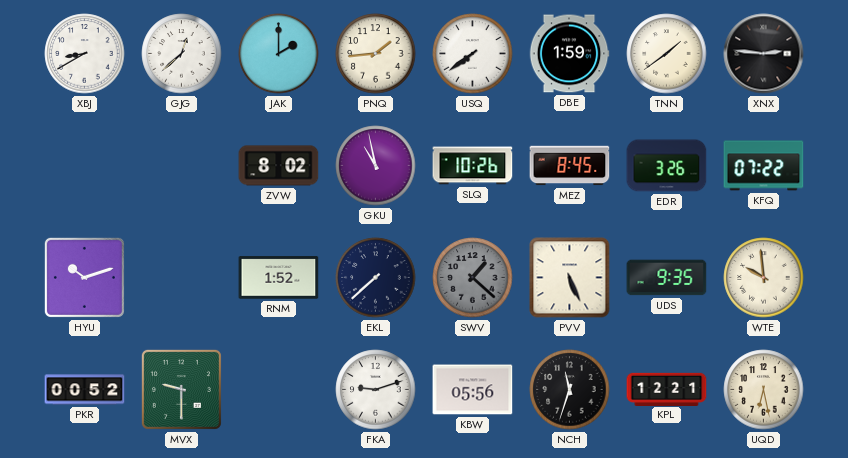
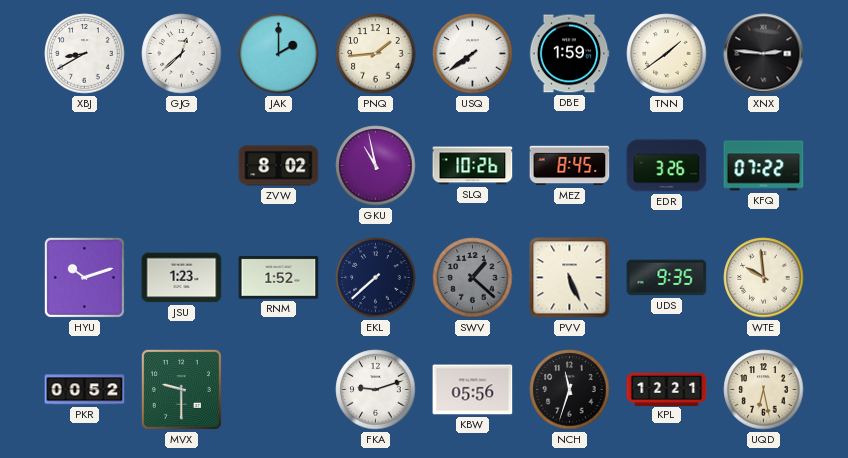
JSU: none -> 1:23 (182, 278)
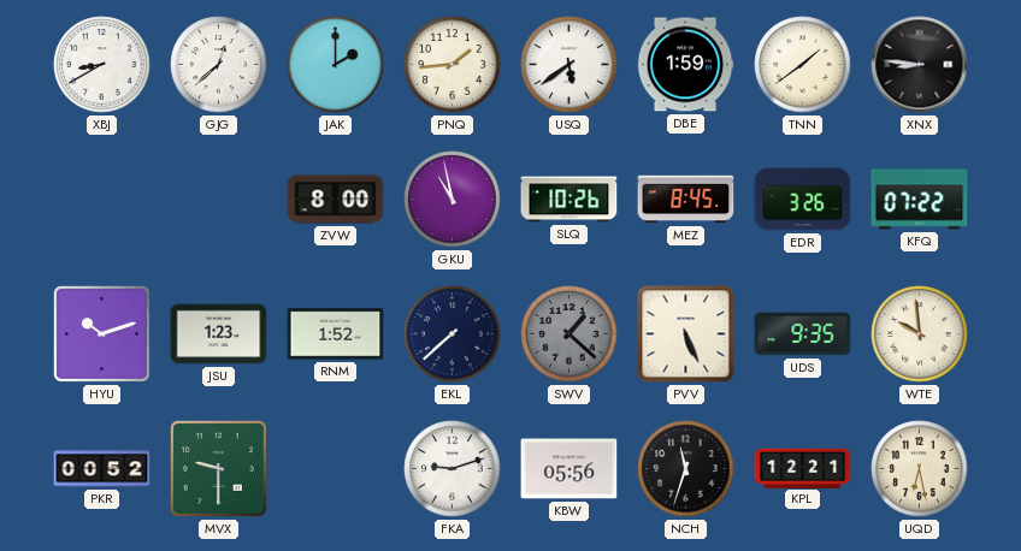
USQ: 7:39 -> 5:39 (569, 65)
XNX: 2:46 -> 8:46 (920, 65)
ZVW: 8:02 -> 8:00 (336, 200)
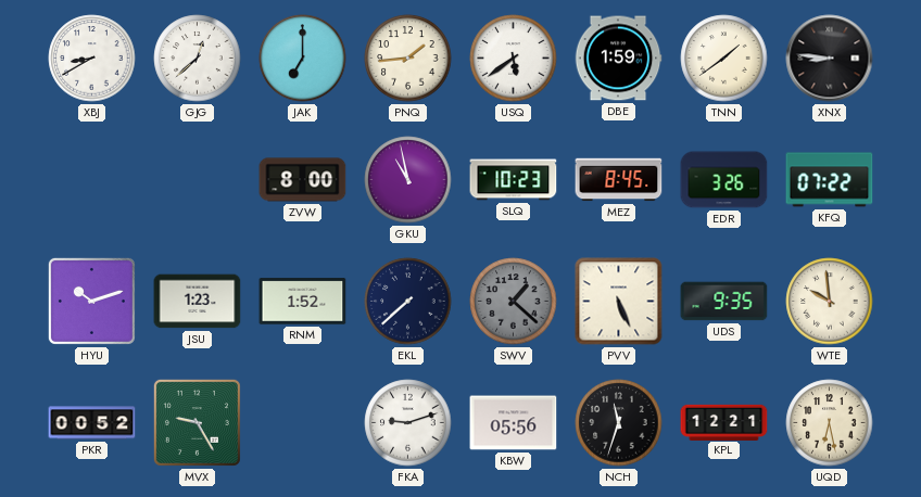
JAK: 2:00 -> 7:00 (303, 59)
SLQ: 10:26 -> 10:23 (514, 180)
MVX: 9:30 -> 9:25 (197, 422)
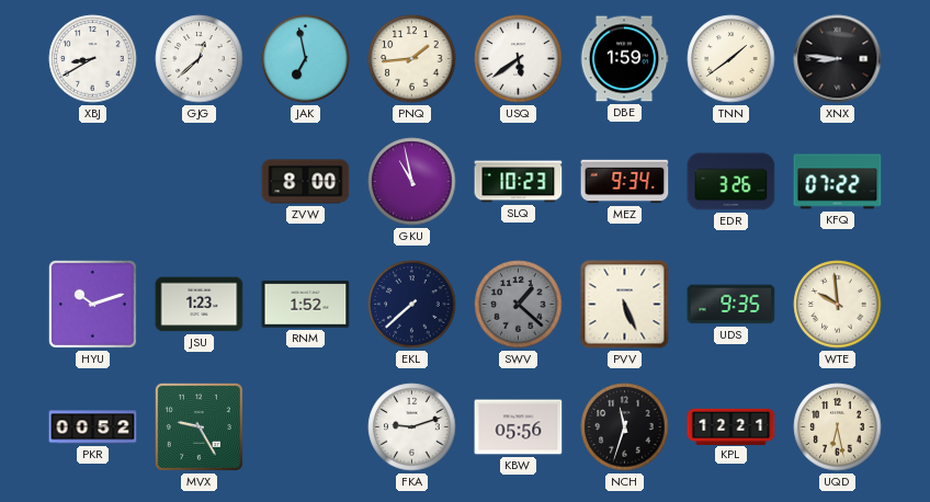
JAK: 7:00 -> 6:58 (306, 59)
MEZ: 8:45 -> 9:34 (625, 182)
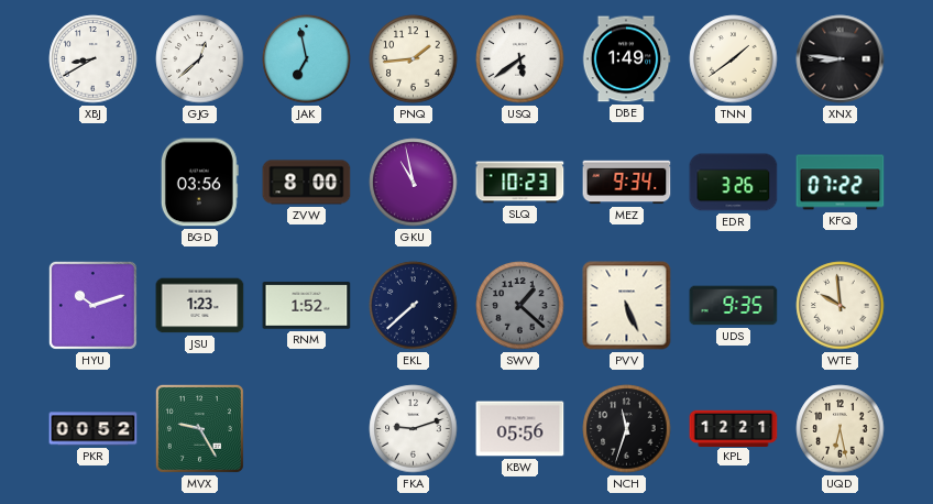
DBE: 1:59 -> 1:49 (626, 59)
BGD: none -> 03:56 (199, 183)
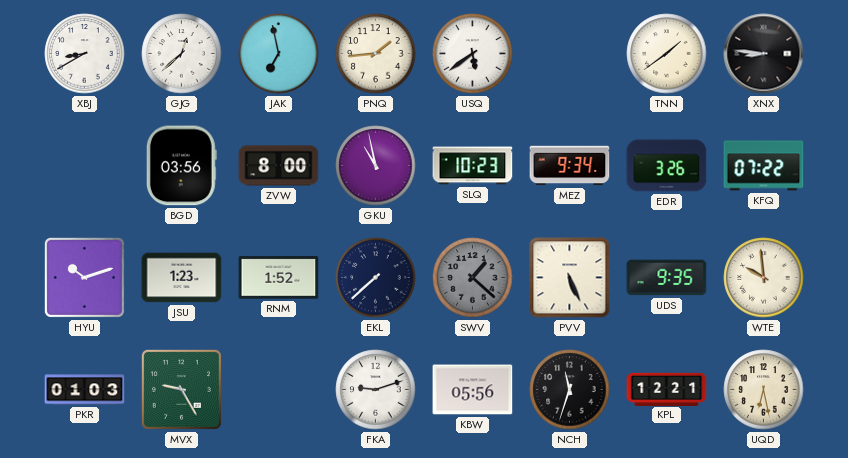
DBE: 1:49 -> none (626, 59)
PKR: 00:52 -> 01:03 (85, 390)
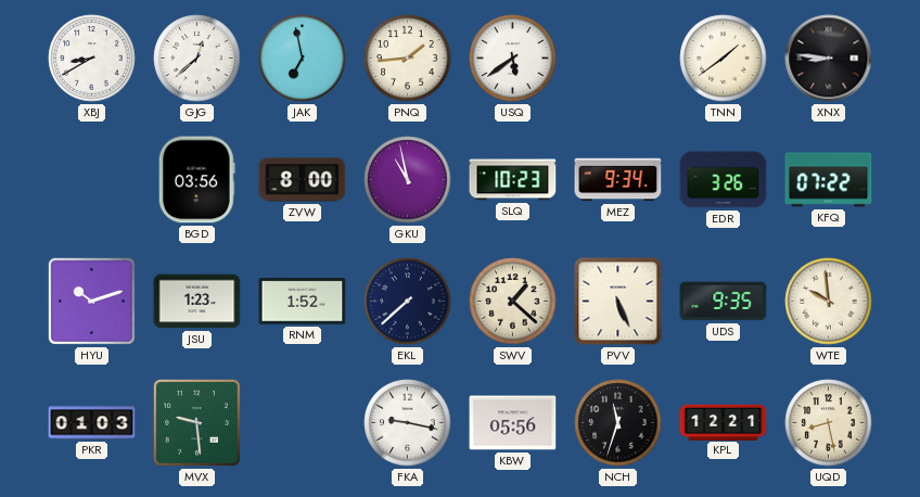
SWV dial: grey -> cream (513, 302)
MVX: 9:25 -> 9:29 (196, 422)
FKA: 9:12 -> 9:17 (408, 423)
UQD: 6:28 -> 8:28 (829, 423)
